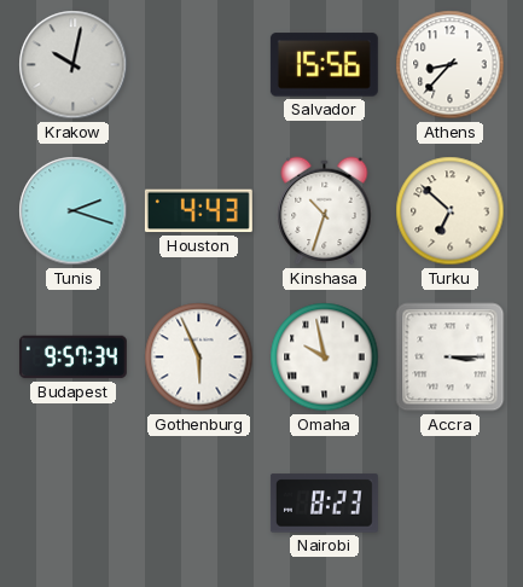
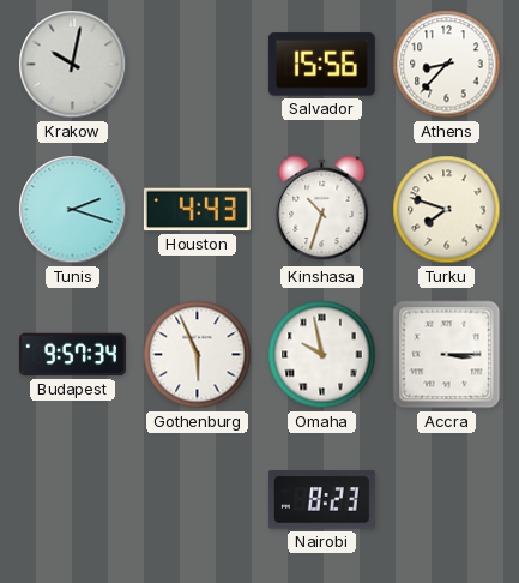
Turku: 6:52 -> 7:48 (447, 210)
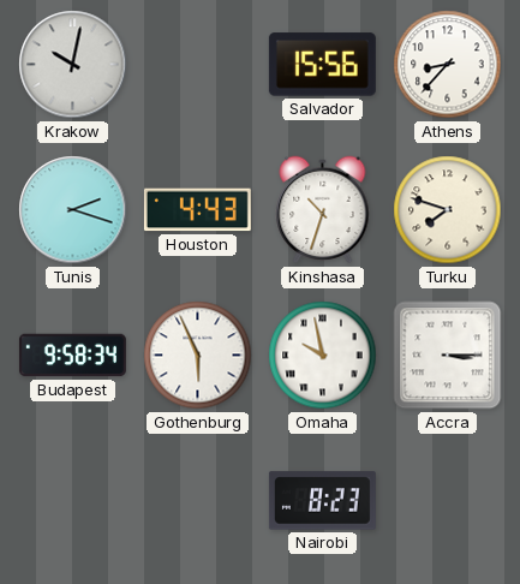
Budapest: 9:57 -> 9:58 (72, 356)
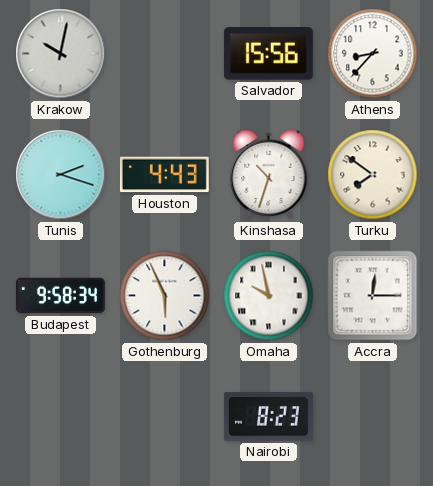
Turku: 7:48 -> 7:51 (373, 175)
Accra: 3:15 -> 12:15 (373, 296)
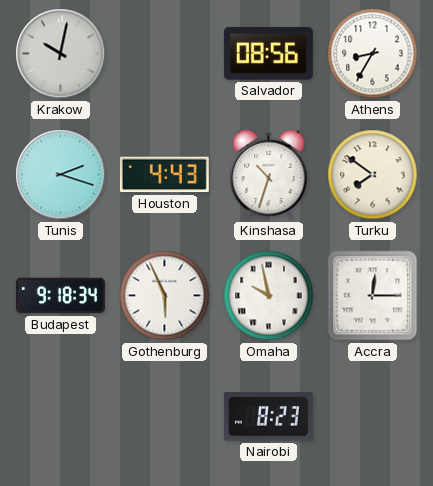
Salvador: 15:56 -> 08:56 (268, 54)
Athens: 8:37 -> 8:35 (373, 54)
Budapest: 9:58 -> 9:18 (60, 296)
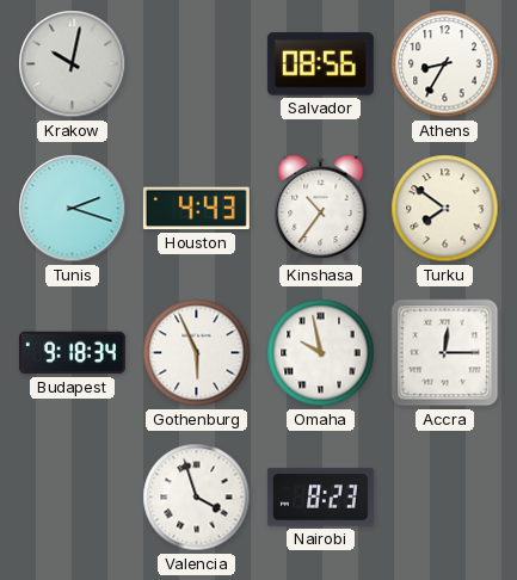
Kinshasa: 10:33 -> 10:36 (321, 209)
Valencia: none -> 3:57 (197, 498)
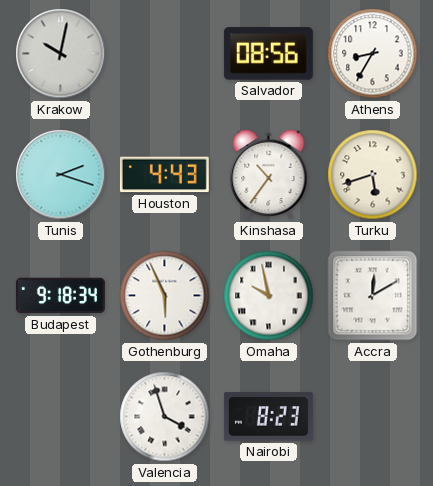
Turku: 7:51 -> 5:42 (373, 175)
Accra: 12:15 -> 12:10 (373, 296)
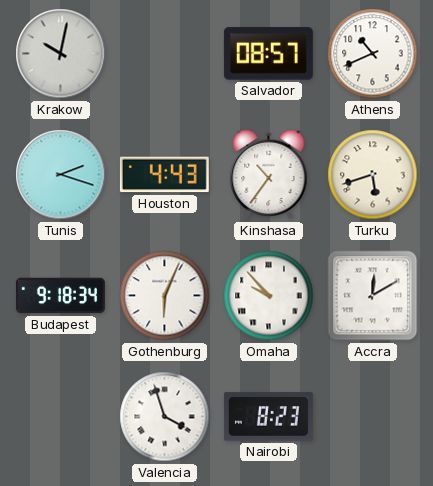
Salvador: 08:56 -> 08:57 (268, 54)
Athens: 8:35 -> 10:41 (373, 54)
Gothenburg: 5:56 -> 6:04 (165, 296)
Omaha: 9:58 -> 9:53 (269, 296)
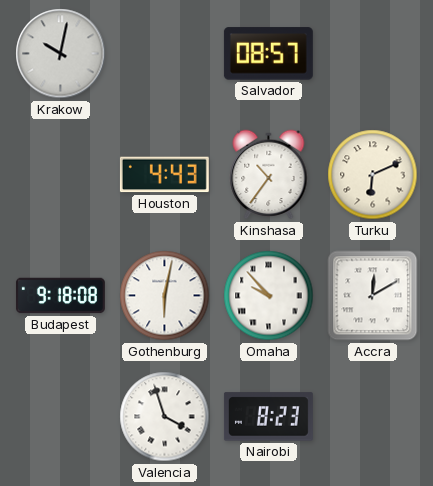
Athens: 10:41 -> none (373, 54)
Tunis: 2:18 -> none (61, 175)
Turku: 5:42 -> 6:11 (373, 175)
Budapest: 9:18:34 -> 9:18:08 (60, 296)
Gothenburg: 6:04 -> 6:02 (165, 296)
